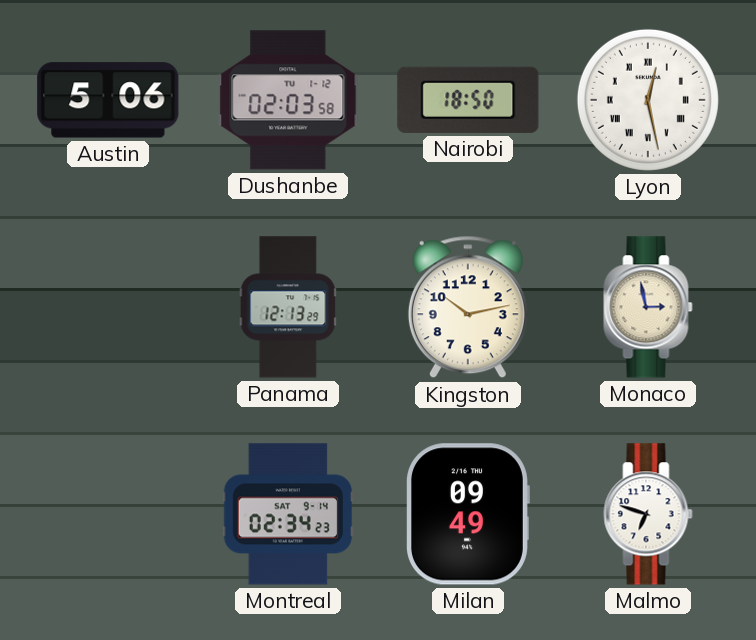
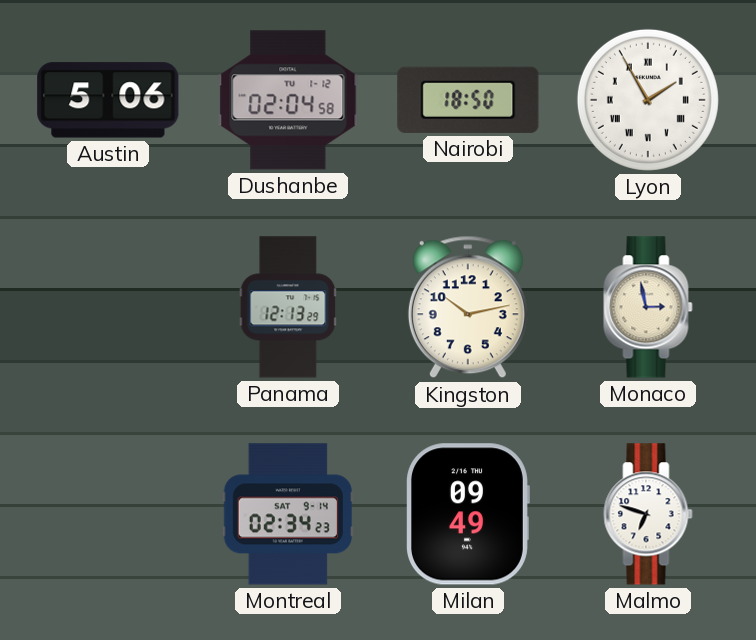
Dushanbe: 02:03 -> 02:04 (288, 100)
Lyon: 12:28 -> 1:55 (648, 100)
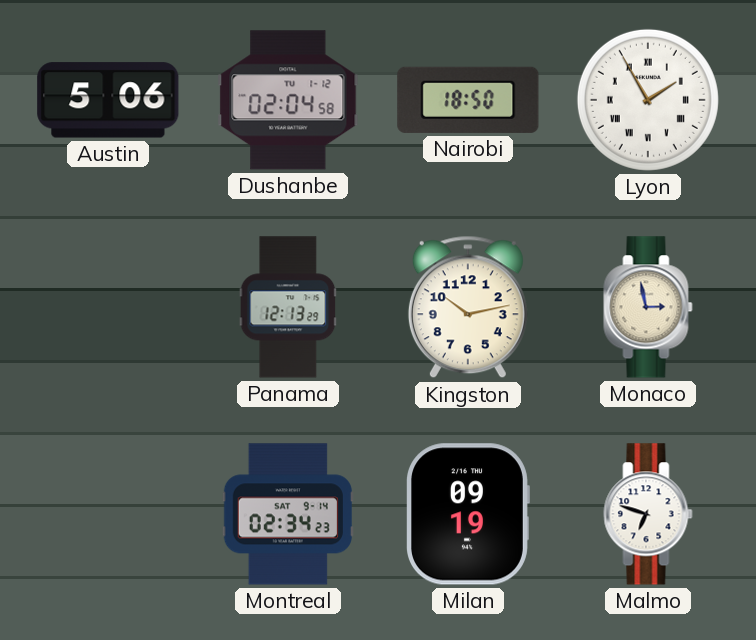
Milan: 09:49 -> 09:19 (468, 514)
